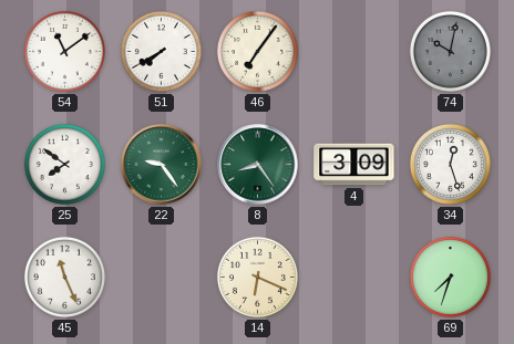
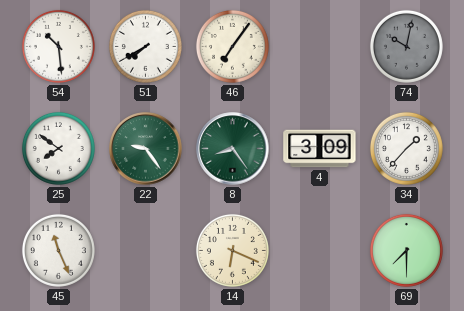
54: 11:09 -> 10:29 (58, 46)
34: 12:27 -> 1:37 (406, 148)
69: 7:33 -> 7:30 (406, 250)
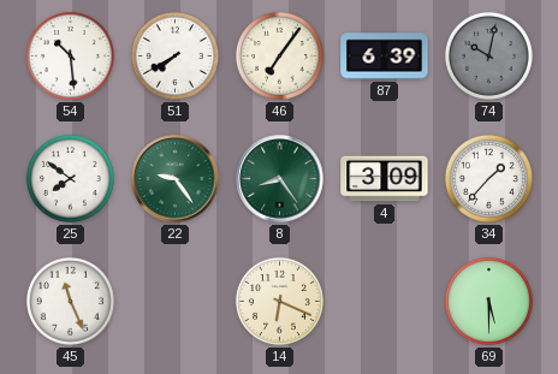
87: none -> 6:39 (385, 57)
69: 7:30 -> 5:30 (488, 301)
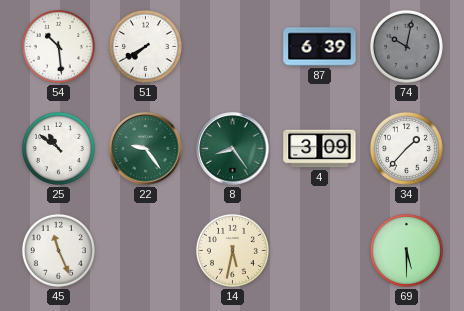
46: 7:06 -> none (279, 55)
25: 7:51 -> 10:51 (58, 148)
14: 6:19 -> 5:32 (232, 250)
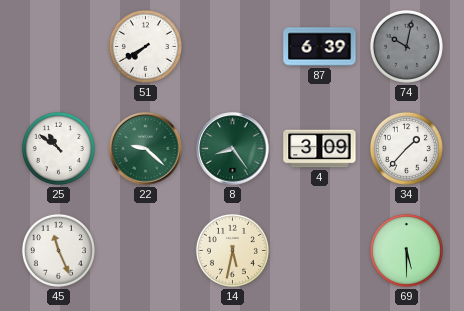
54: 10:29 -> none (58, 46)
22: 9:24 -> 9:22 (146, 149)
